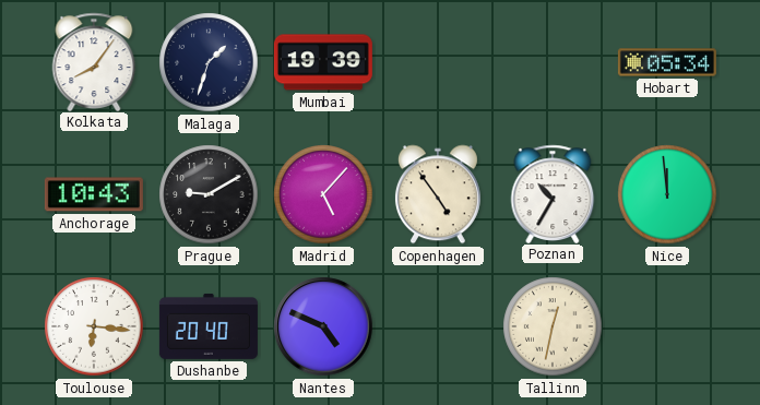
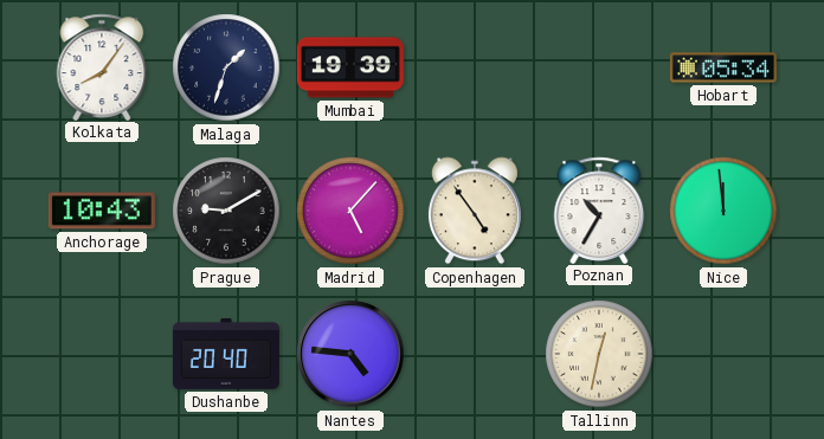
Toulouse: 6:16 -> none (94, 326)
Nantes: 4:49 -> 4:46 (350, 354)
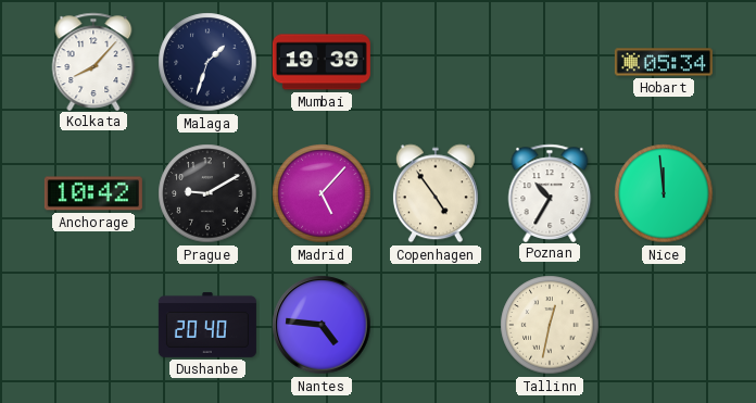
Kolkata: 8:06 -> 8:07 (93, 61)
Anchorage: 10:43 -> 10:42 (93, 193)
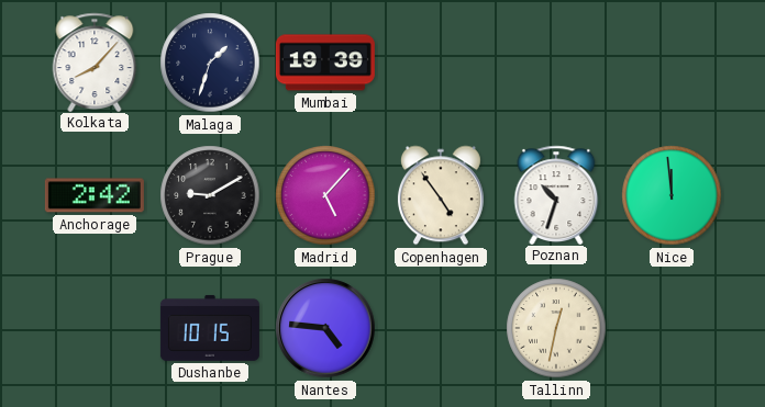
Hobart: 05:34 -> none (664, 62)
Anchorage: 10:42 -> 2:42 (95, 195)
Poznan: 10:35 -> 10:33 (556, 194)
Dushanbe: 20:40 -> 10:15 (210, 328)
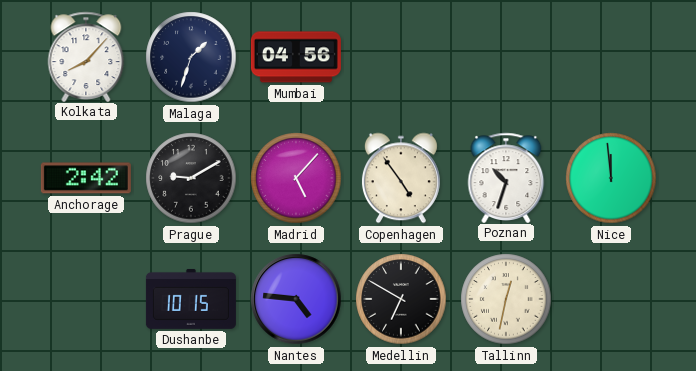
Mumbai: 19:39 -> 04:56 (296, 57)
Medellin: none -> 6:50 (401, 299)
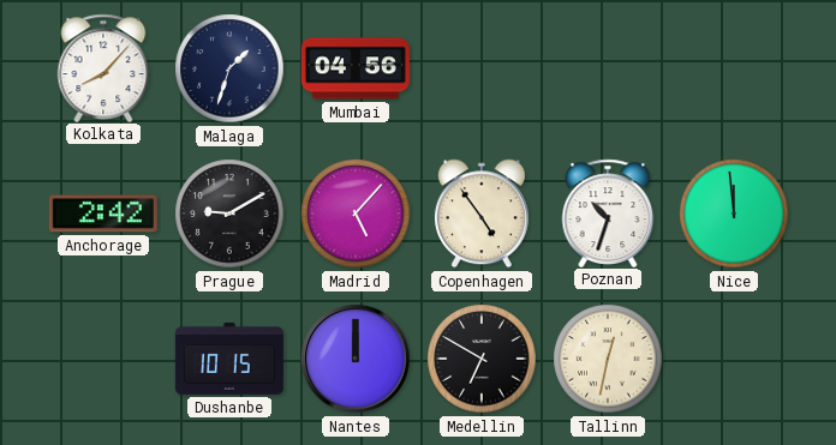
Nantes: 4:46 -> 12:00 (356, 359)
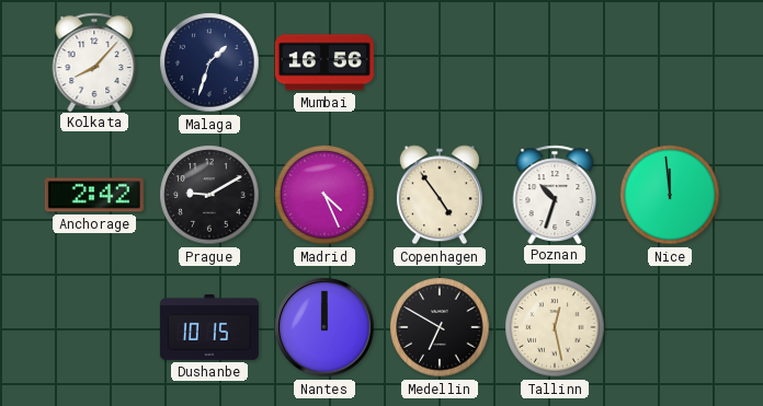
Mumbai: 04:56 -> 16:56 (324, 62)
Madrid: 5:07 -> 4:26 (324, 195)
Tallinn: 12:32 -> 12:28 (555, 327)
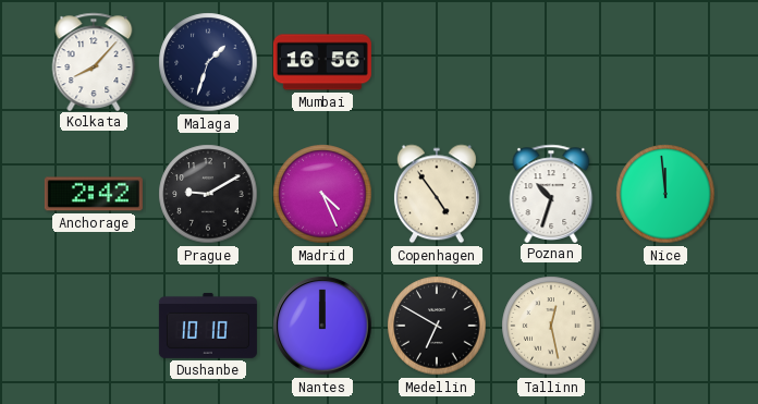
Dushanbe: 10:15 -> 10:10 (208, 326)
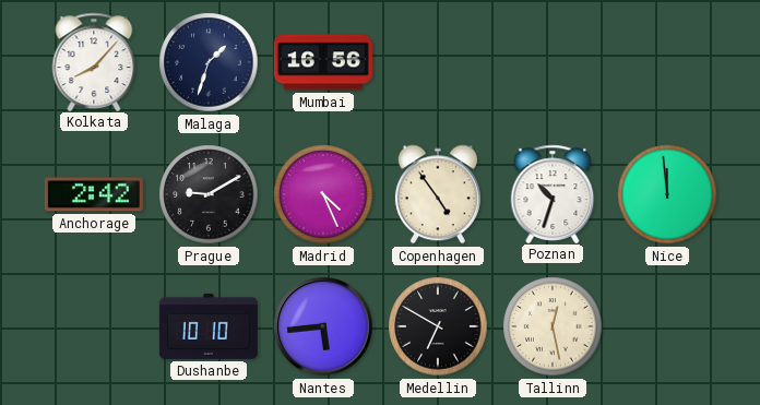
Nantes: 12:00 -> 5:44 (323, 326)
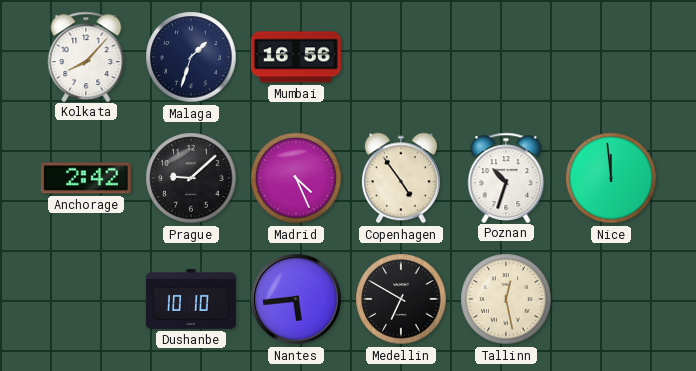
Prague: 9:10 -> 9:08 (191, 178)
